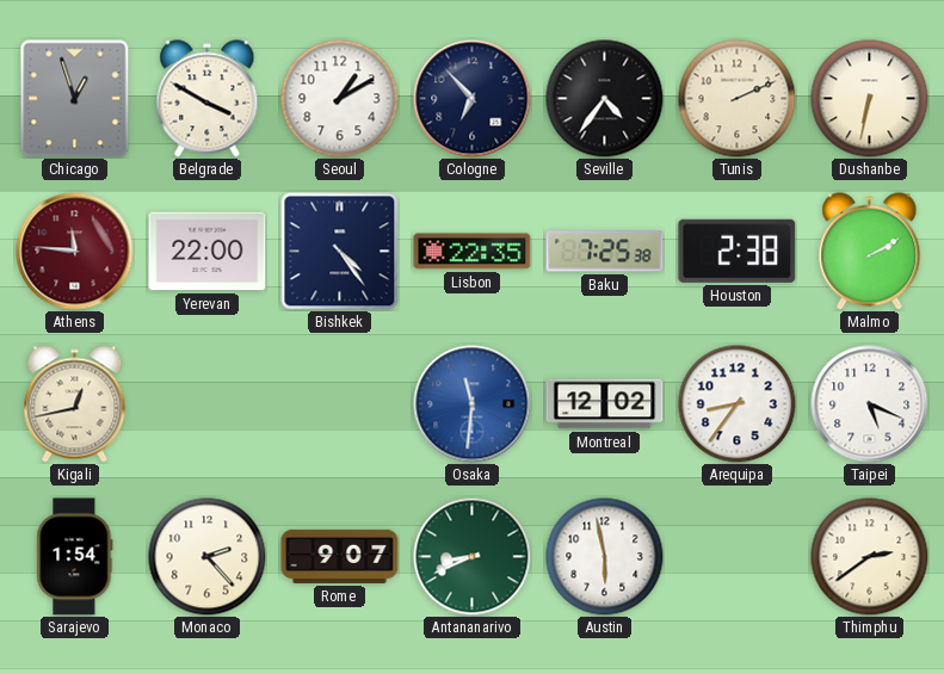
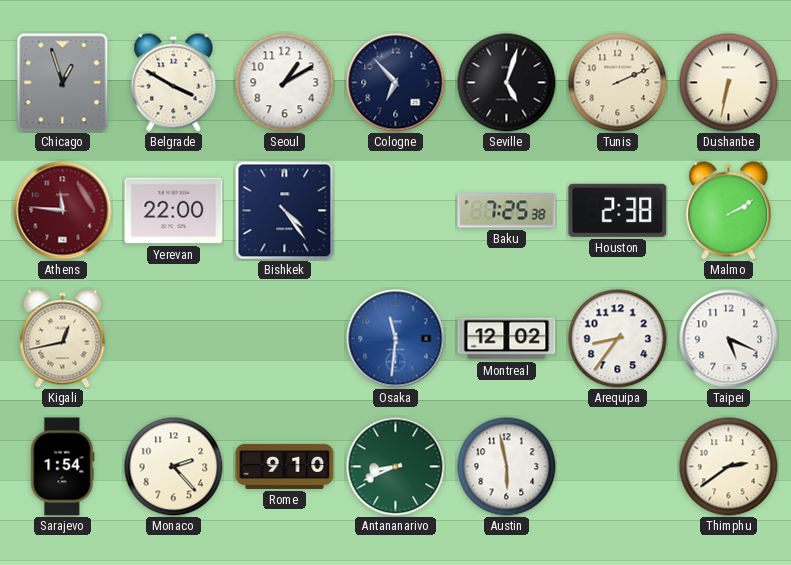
Seville: 4:36 -> 5:03 (507, 83)
Lisbon: 22:35 -> none (473, 252)
Rome: 9:07 -> 9:10 (285, 466)
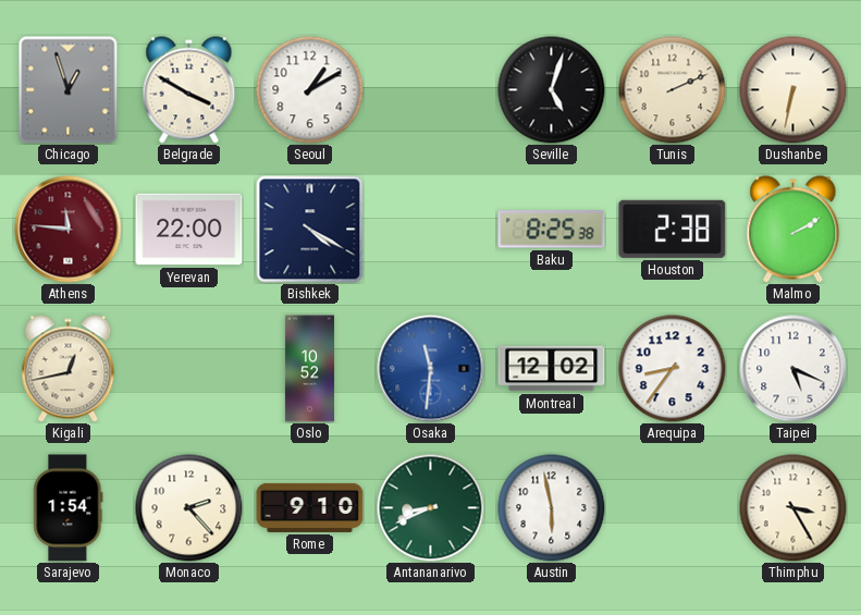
Cologne: 6:53 -> none (396, 83)
Bishkek: 4:24 -> 4:20 (310, 230)
Baku: 7:25 -> 8:25 (552, 230)
Oslo: none -> 10:52 (309, 369)
Thimphu: 2:39 -> 3:25 (794, 508)
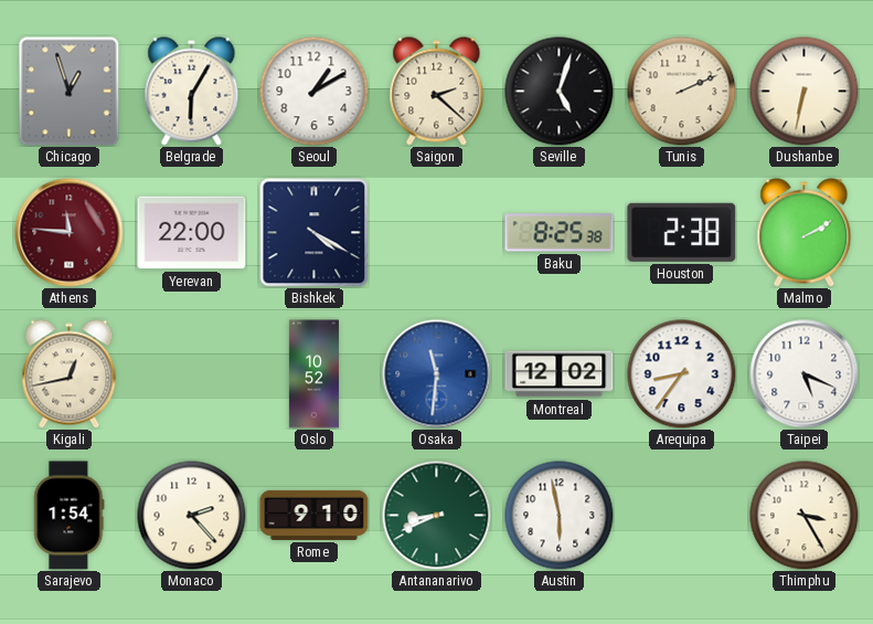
Belgrade: 3:50 -> 6:05 (192, 92)
Saigon: none -> 2:22 (437, 92)
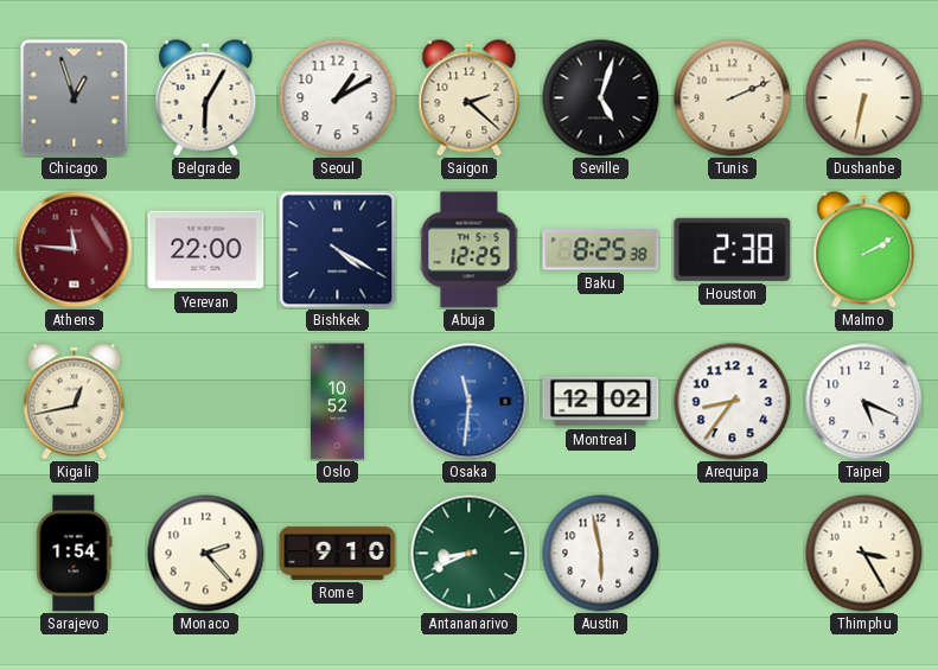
Abuja: none -> 12:25 (470, 250)
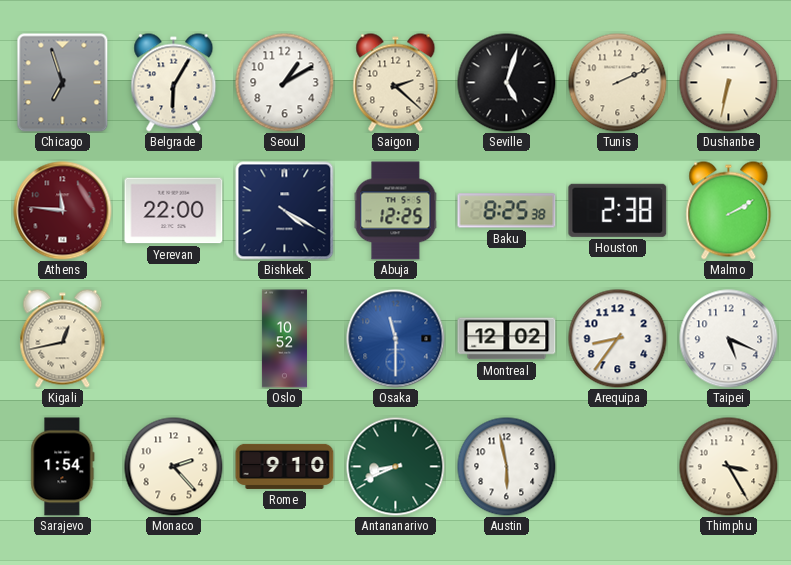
Chicago: 12:57 -> 6:57 (63, 83)
Osaka: 11:31 -> 11:30 (396, 339)
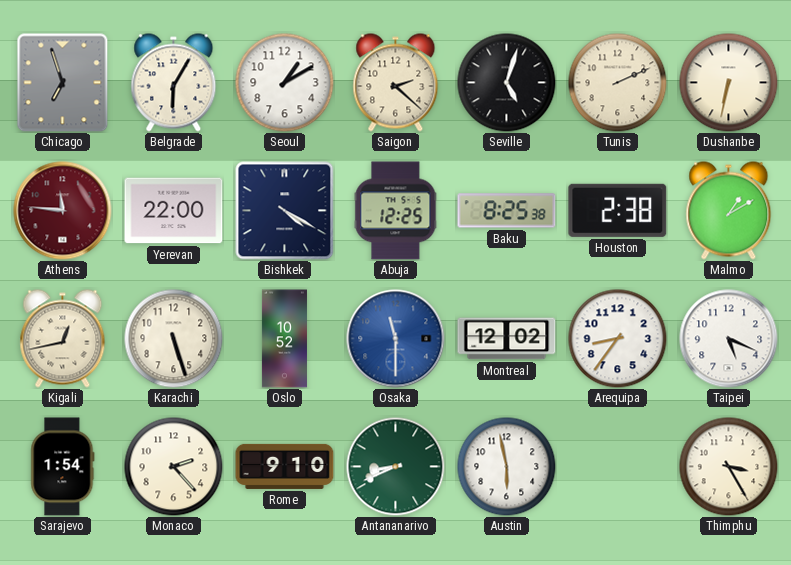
Malmo: 2:10 -> 1:10 (729, 211)
Karachi: none -> 5:27 (174, 339)
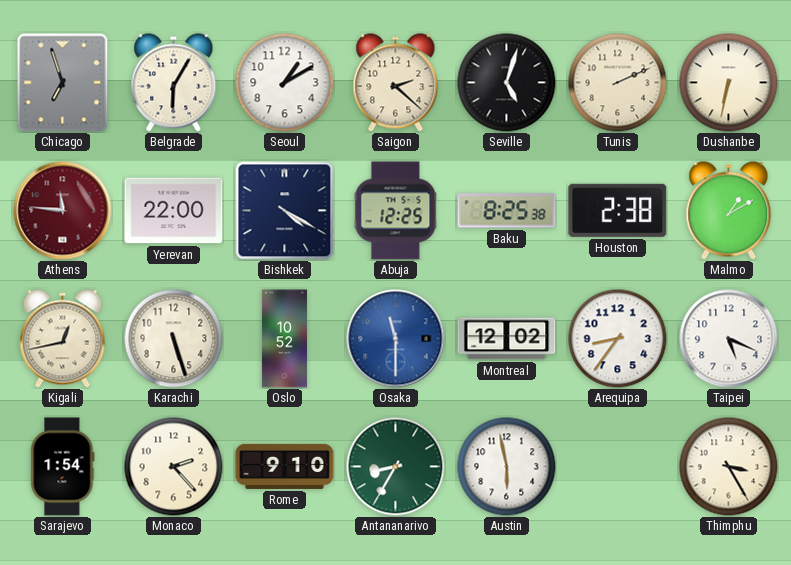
Antananarivo: 8:41 -> 8:35 (396, 467)
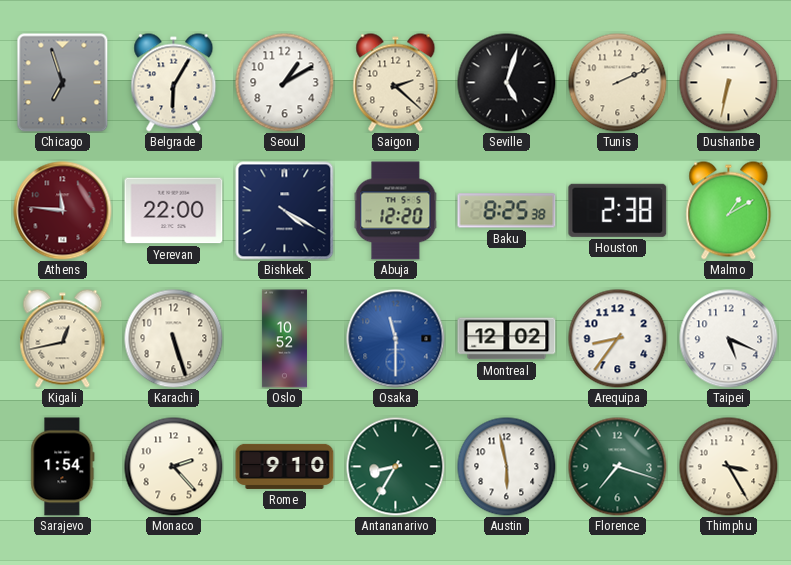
Abuja: 12:25 -> 12:20 (396, 211)
Florence: none -> 7:18 (618, 467)
